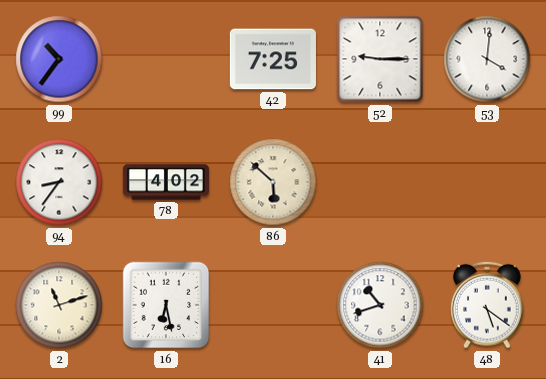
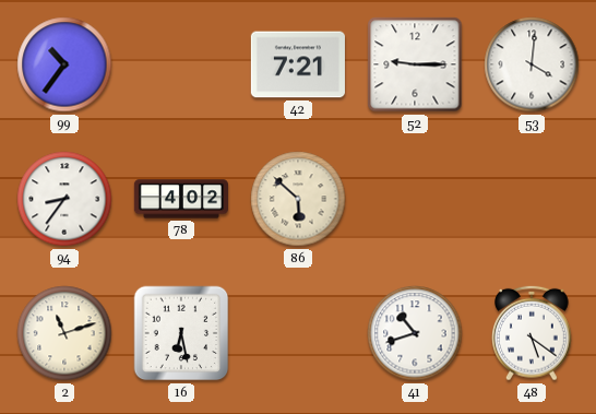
42: 7:25 -> 7:21 (298, 64)
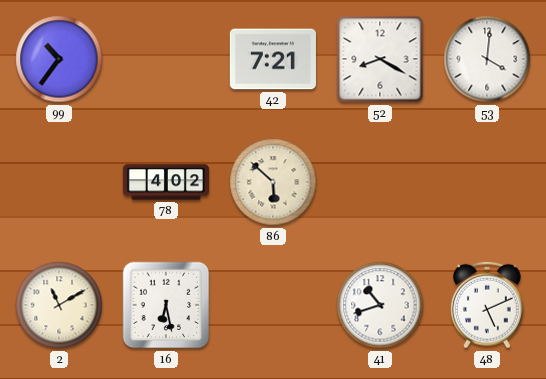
52: 9:15 -> 8:20 (380, 59)
94: 8:36 -> none (64, 199)
2: 11:12 -> 11:10 (59, 305)
48: 5:21 -> 5:11 (488, 305)
